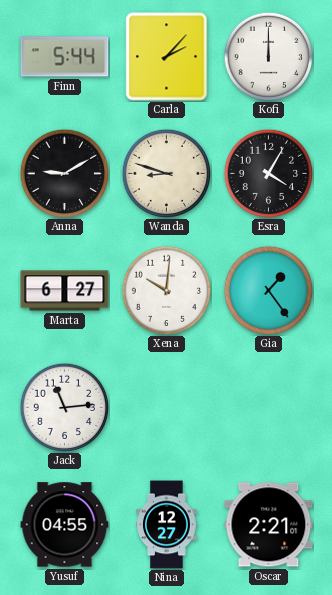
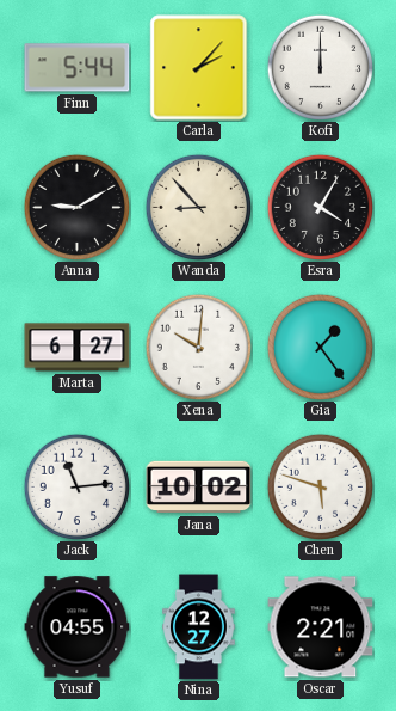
Wanda: 8:48 -> 8:53 (198, 207)
Jana: none -> 10:02 (199, 488)
Chen: none -> 5:48 (320, 486)
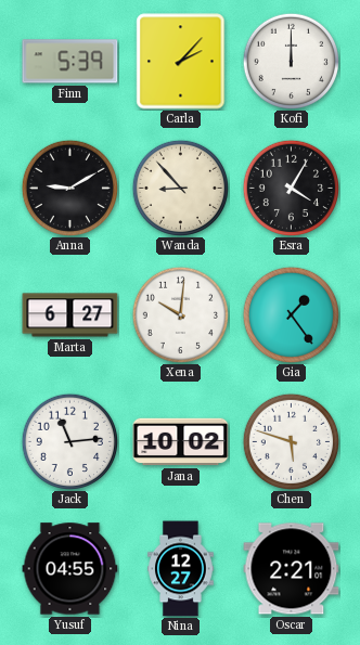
Finn: 5:44 -> 5:39 (70, 62)
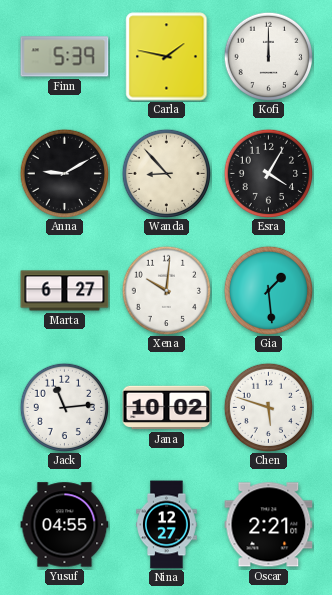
Carla: 2:07 -> 1:47 (167, 57)
Gia: 1:24 -> 1:29 (268, 290)
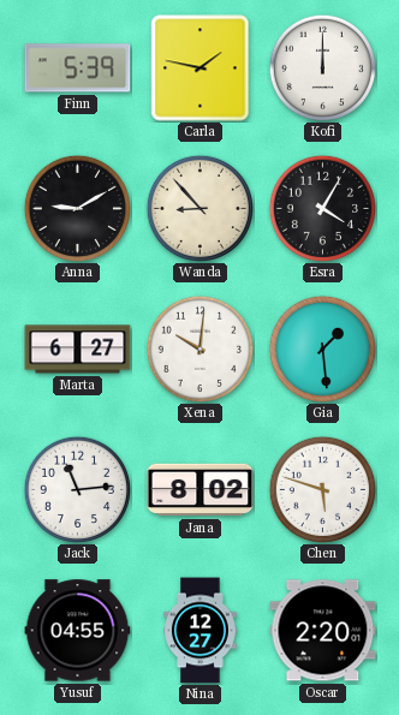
Jana: 10:02 -> 8:02 (201, 490)
Oscar: 2:21 -> 2:20 (323, 631)
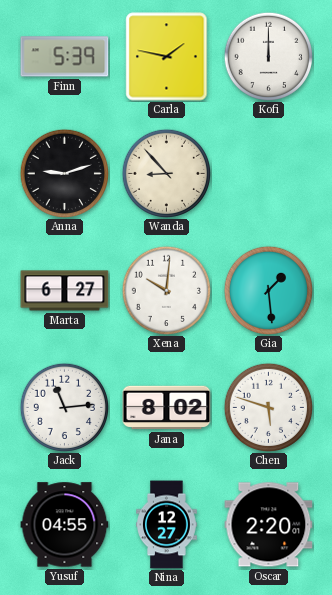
Anna: 9:10 -> 9:12 (64, 173)
Esra: 4:05 -> none (322, 208)
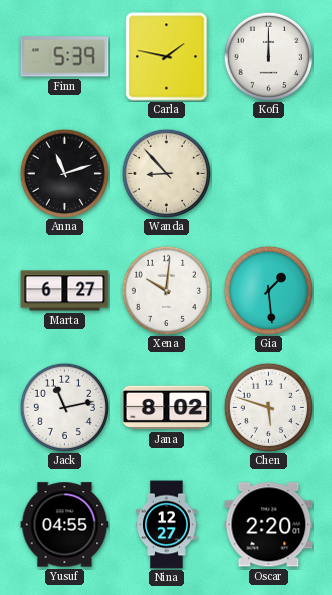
Anna: 9:12 -> 11:12 (64, 173)
Jack: 11:14 -> 11:13 (64, 407)
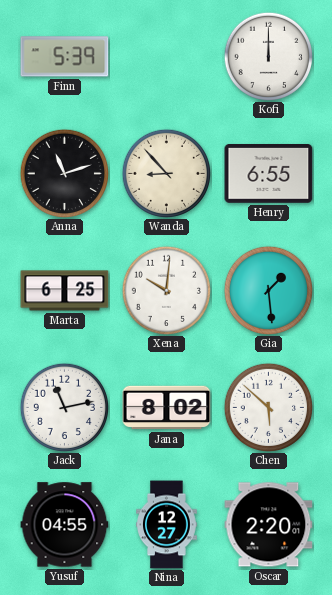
Carla: 1:47 -> none (167, 57)
Henry: none -> 6:55 (269, 174)
Marta: 6:27 -> 6:25 (65, 291)
Chen: 5:48 -> 5:52 (268, 407)
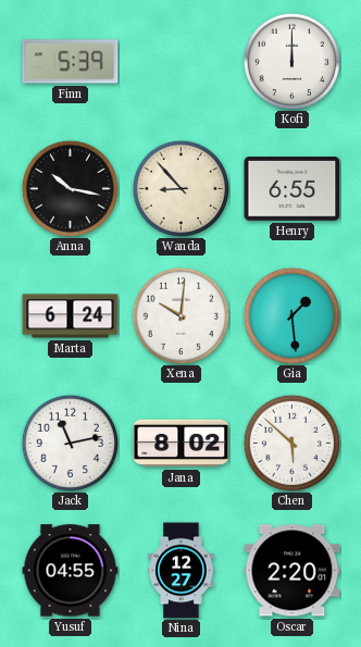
Anna: 11:12 -> 10:17 (70, 188)
Marta: 6:25 -> 6:24 (71, 316)
